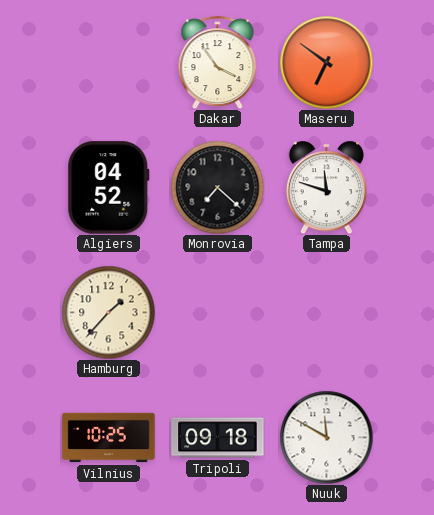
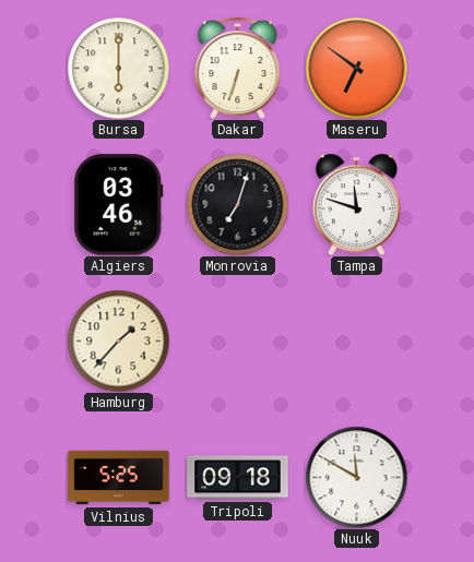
Bursa: none -> 6:00 (118, 68)
Dakar: 3:54 -> 6:33 (238, 68)
Algiers: 04:52 -> 03:46 (119, 205)
Monrovia: 7:22 -> 7:03 (237, 204)
Vilnius: 10:25 -> 5:25 (119, 478)
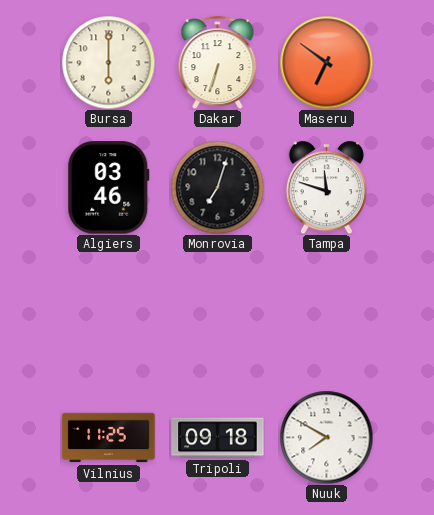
Hamburg: 1:37 -> none (118, 340)
Vilnius: 5:25 -> 11:25 (109, 438)
Nuuk: 11:50 -> 7:50 (326, 437)
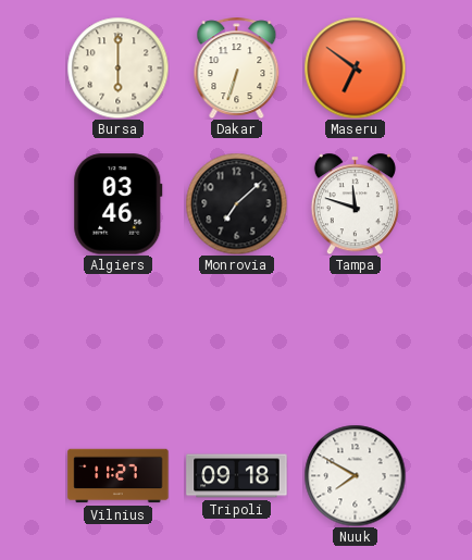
Monrovia: 7:03 -> 7:08 (236, 203)
Vilnius: 11:25 -> 11:27 (119, 476)
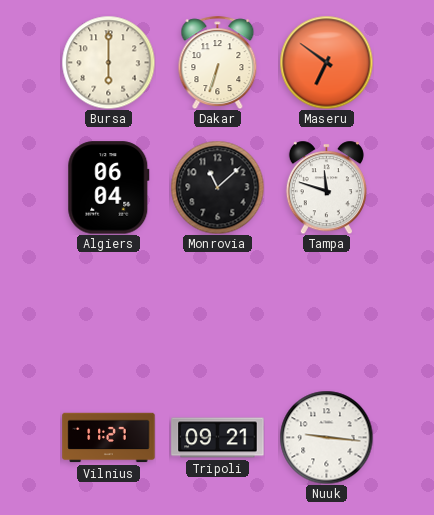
Algiers: 03:46 -> 06:04 (109, 188)
Monrovia: 7:08 -> 11:08 (217, 187)
Tripoli: 09:18 -> 09:21 (218, 438)
Nuuk: 7:50 -> 9:16 (326, 437)
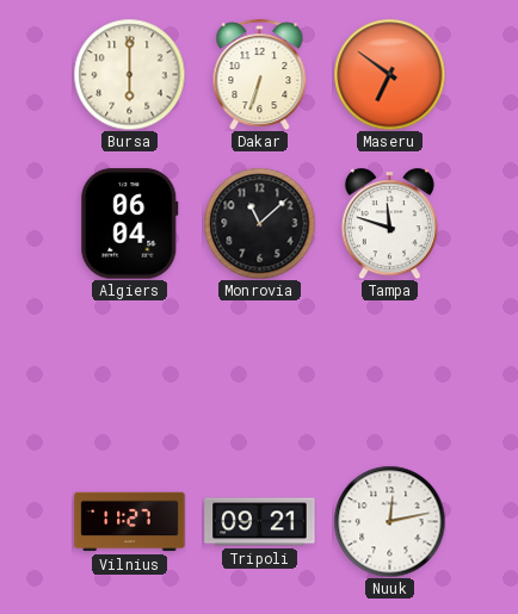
Nuuk: 9:16 -> 12:13 (389, 521)
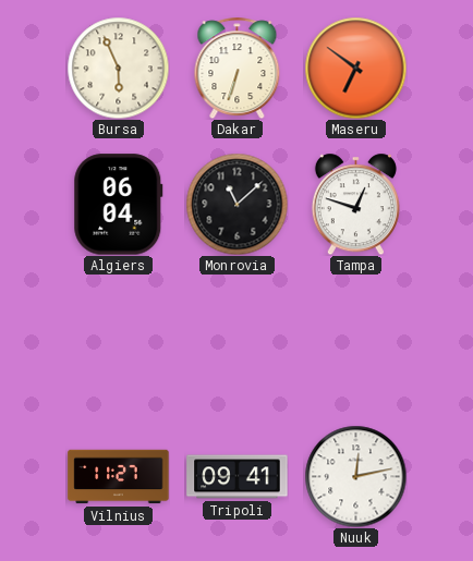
Bursa: 6:00 -> 5:56 (118, 68)
Tampa: 11:48 -> 12:48 (355, 204)
Tripoli: 09:21 -> 09:41 (238, 477)
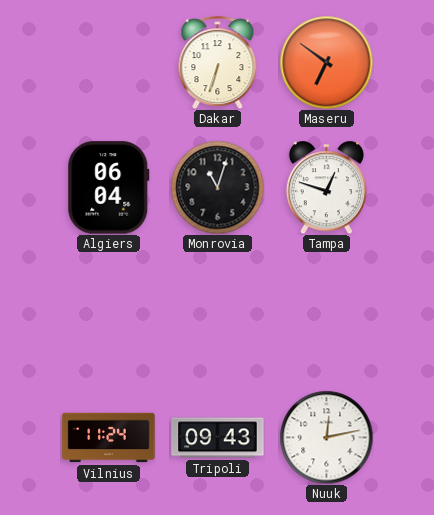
Bursa: 5:56 -> none (118, 68)
Monrovia: 11:08 -> 11:03 (217, 187)
Vilnius: 11:27 -> 11:24 (109, 438)
Tripoli: 09:41 -> 09:43 (218, 438)
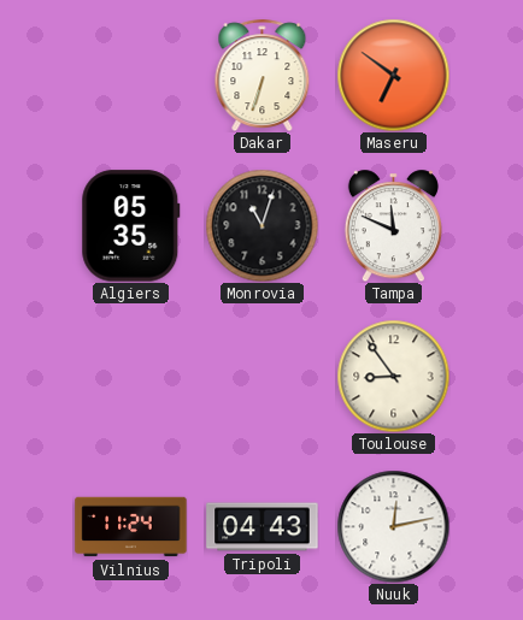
Algiers: 06:04 -> 05:35 (131, 226)
Tampa: 12:48 -> 11:49 (393, 225)
Toulouse: none -> 8:54 (393, 376)
Tripoli: 09:43 -> 04:43 (263, 527)
